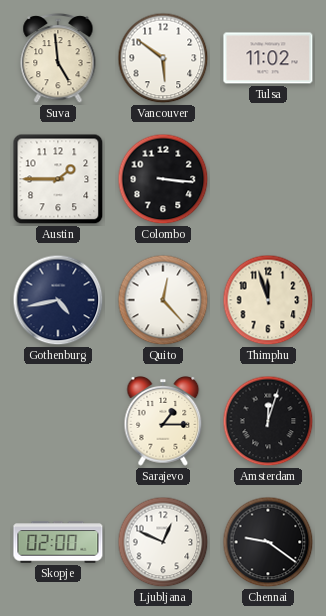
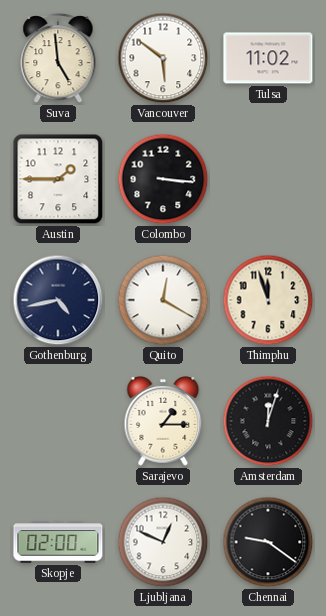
Quito: 12:23 -> 12:20 (163, 300)
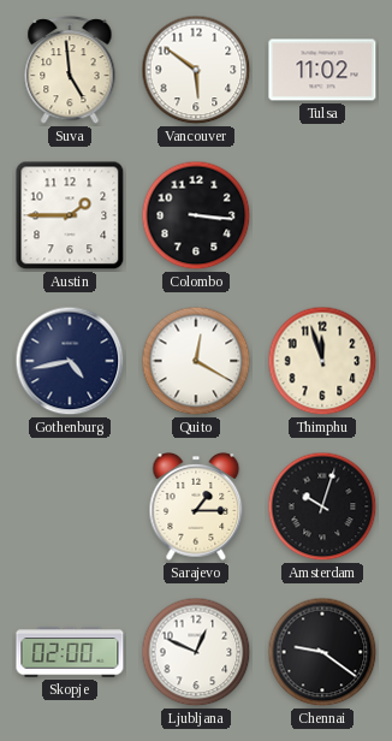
Amsterdam: 12:03 -> 10:03 (322, 506)
